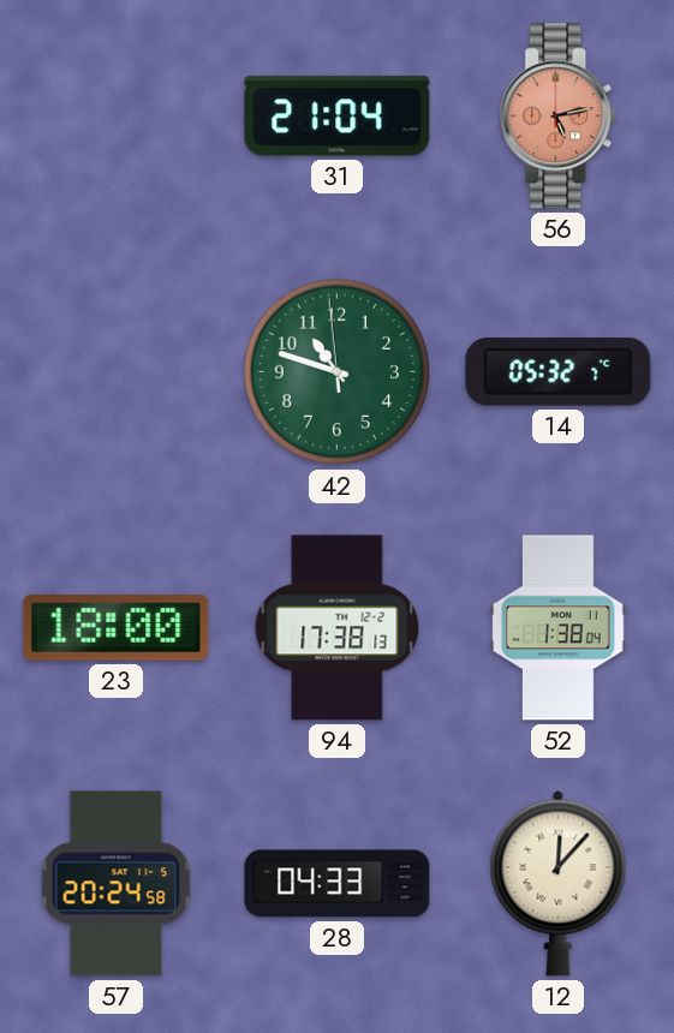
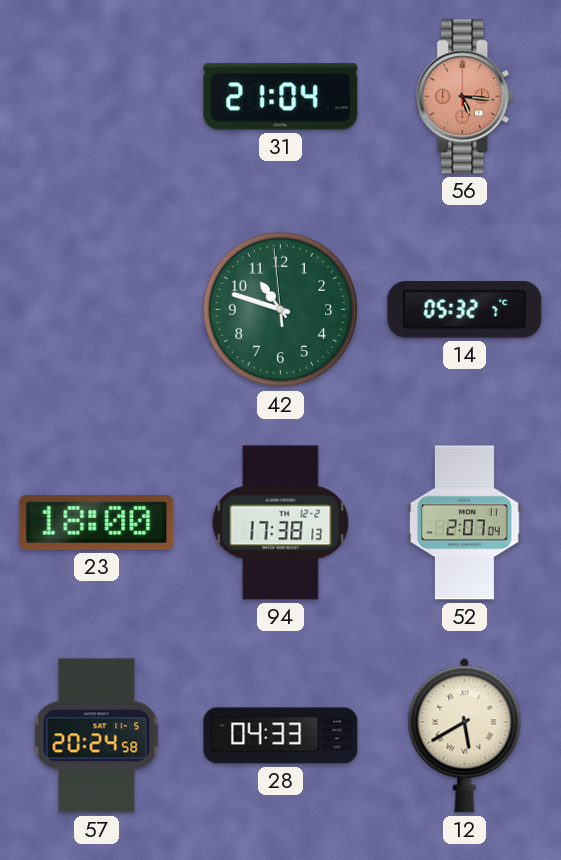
56: 5:13 -> 5:16 (465, 97)
52: 1:38 -> 2:07 (465, 523)
12: 12:07 -> 5:40 (465, 735)
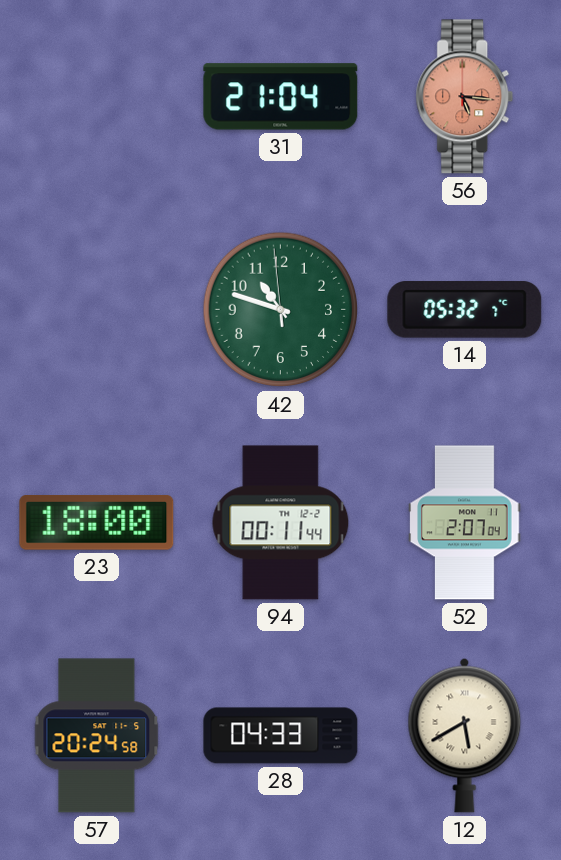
94: 17:38 -> 00:11 (281, 523)
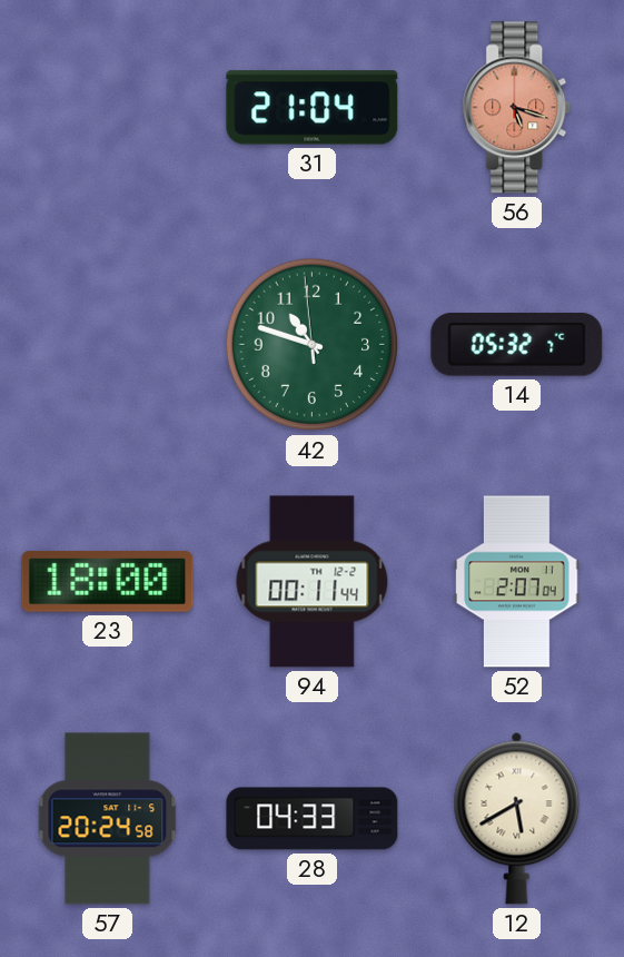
56: 5:16 -> 5:18 (517, 108)
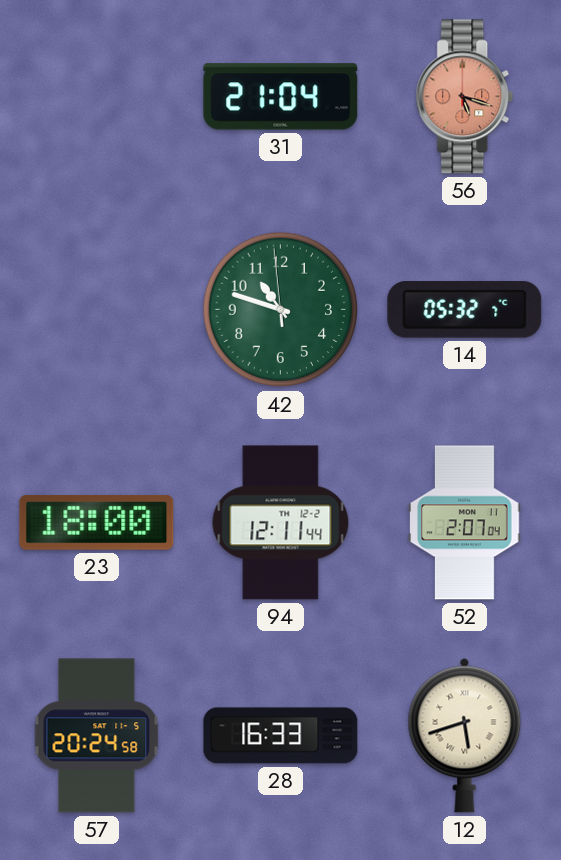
94: 00:11 -> 12:11 (281, 523)
28: 04:33 -> 16:33 (281, 736)
12: 5:40 -> 5:42 (465, 735)
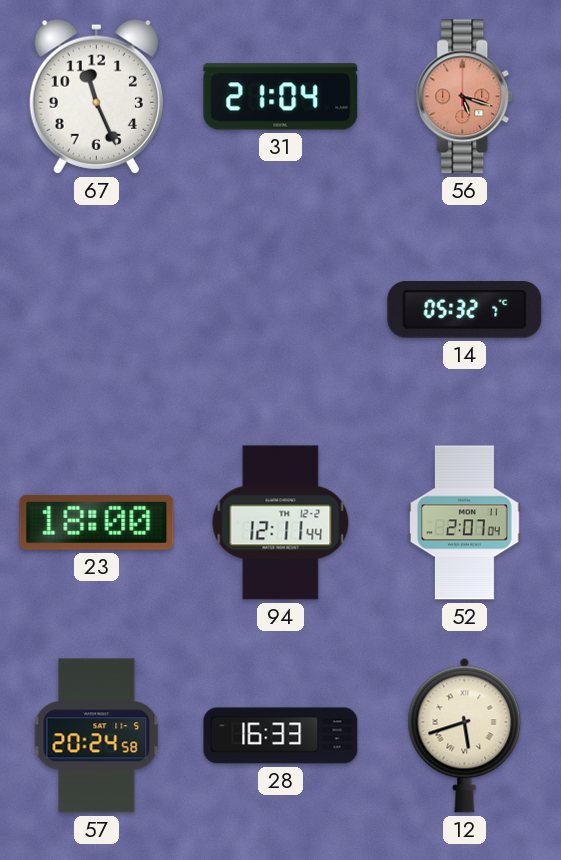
67: none -> 11:26 (96, 96)
42: 10:47 -> none (281, 310)
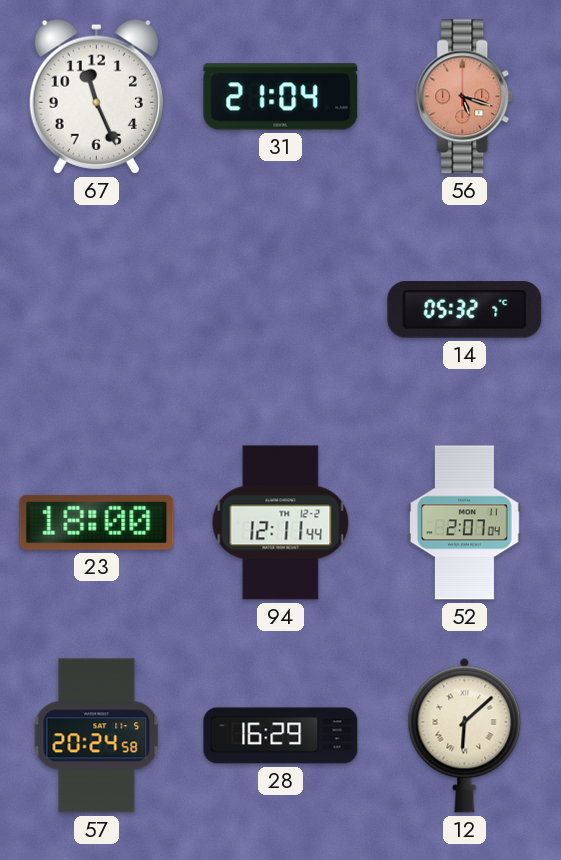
28: 16:33 -> 16:29 (281, 736)
12: 5:42 -> 6:08 (465, 735)
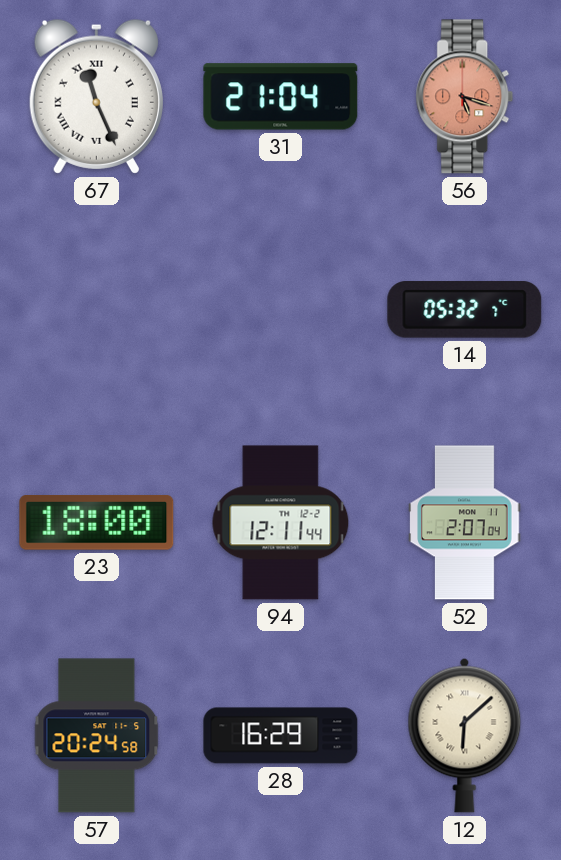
67 numerals: Arabic -> Roman (96, 96)
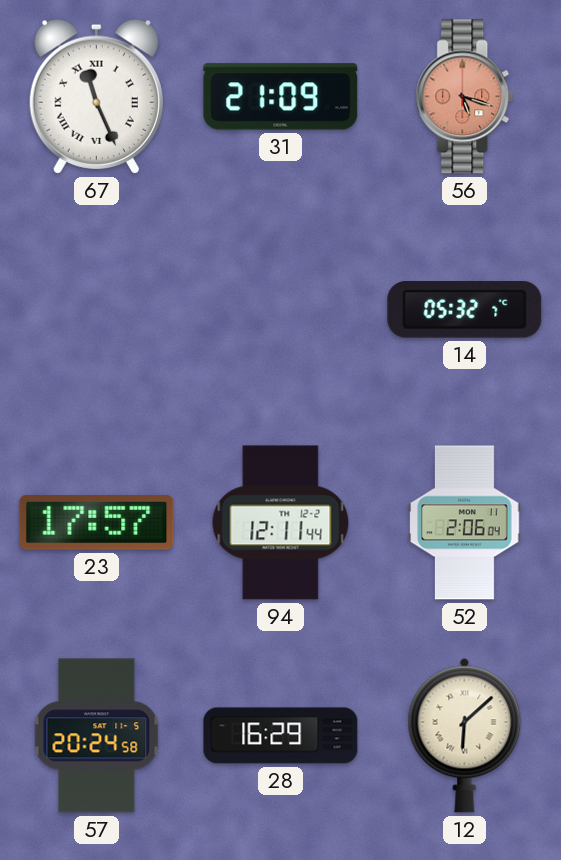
31: 21:04 -> 21:09 (281, 97)
23: 18:00 -> 17:57 (97, 523)
52: 2:07 -> 2:06 (465, 523)
